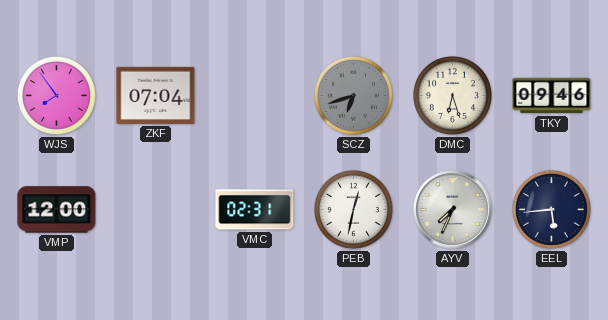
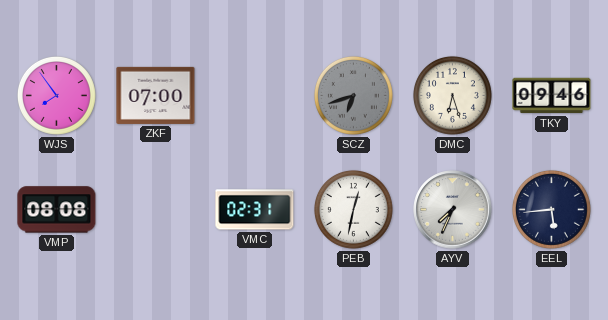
ZKF: 07:04 -> 07:00 (156, 95)
VMP: 12:00 -> 08:08 (57, 210)
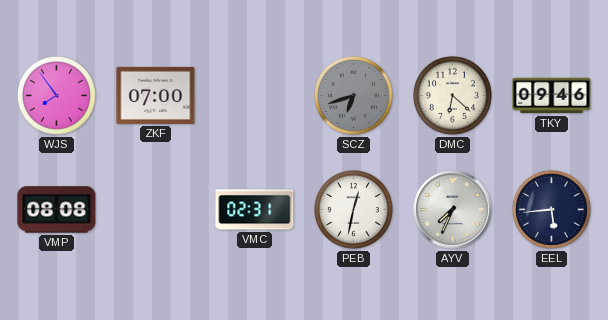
DMC: 6:27 -> 6:22 (452, 95)
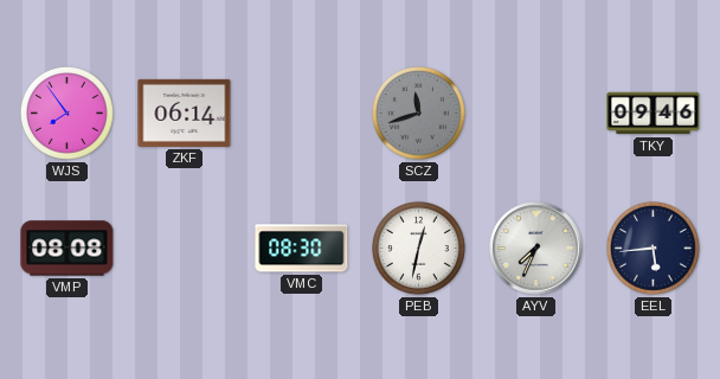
ZKF: 07:00 -> 06:14 (185, 113)
SCZ: 6:42 -> 11:42 (418, 113)
DMC: 6:22 -> none (452, 95)
VMC: 02:31 -> 08:30 (302, 249)
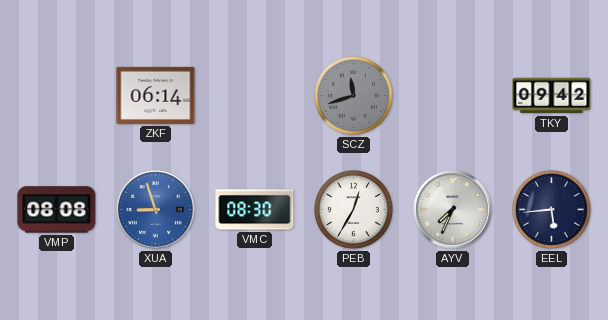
WJS: 7:54 -> none (66, 113)
TKY: 09:46 -> 09:42 (552, 96)
XUA: none -> 8:57 (156, 210)
PEB: 12:32 -> 12:35 (353, 209)
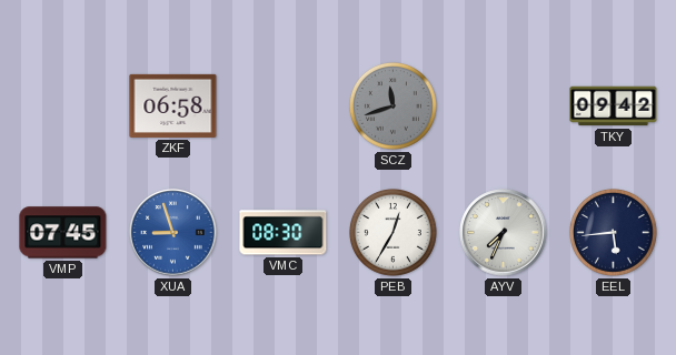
ZKF: 06:14 -> 06:58 (173, 105)
VMP: 08:08 -> 07:45 (63, 233)
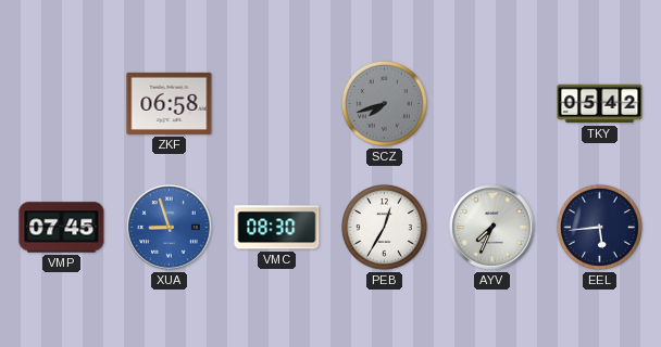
SCZ: 11:42 -> 7:42 (384, 103)
TKY: 09:42 -> 05:42 (600, 104)
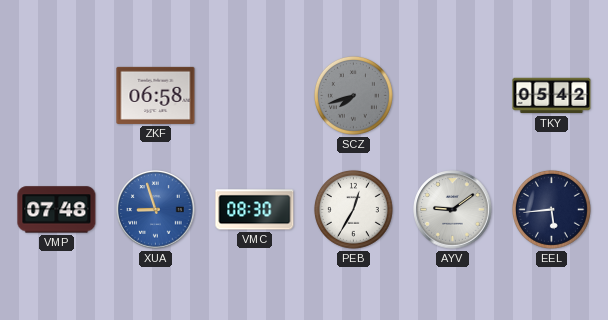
VMP: 07:45 -> 07:48 (57, 210)
AYV: 7:34 -> 9:09 (453, 210)
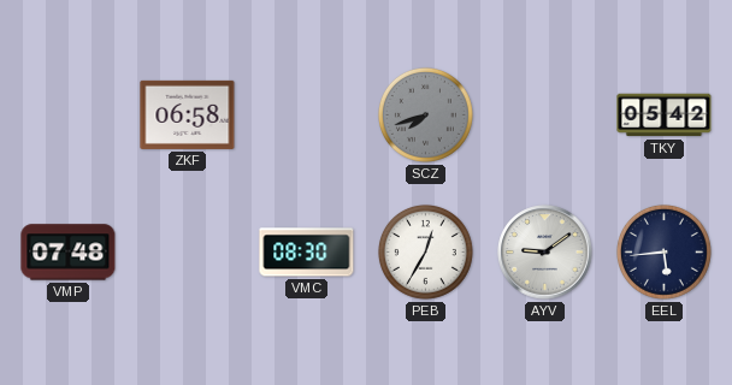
XUA: 8:57 -> none (156, 210)
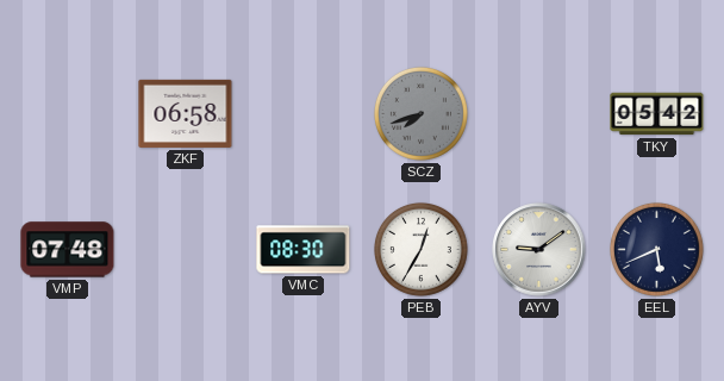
EEL: 5:44 -> 5:41 (656, 249)
